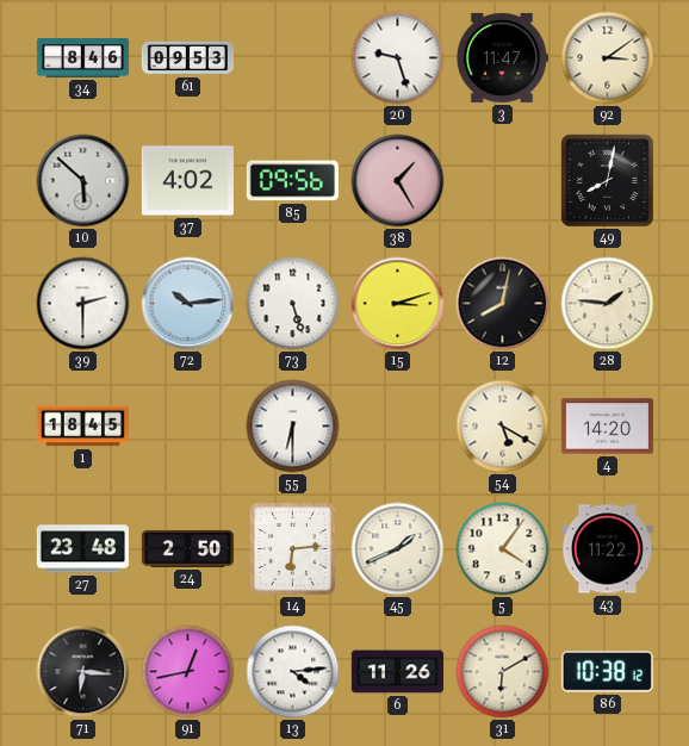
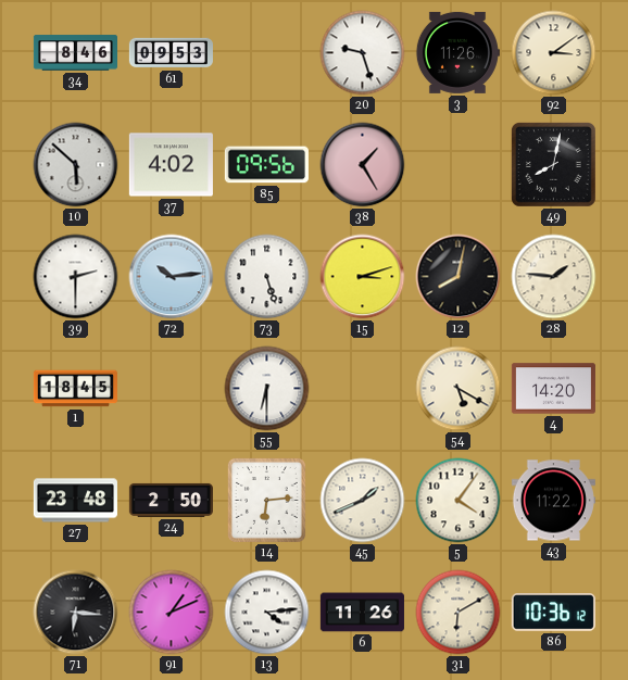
3: 11:47 -> 11:26 (457, 52)
91: 12:43 -> 1:11 (172, 613)
86: 10:38 -> 10:36 (553, 613)
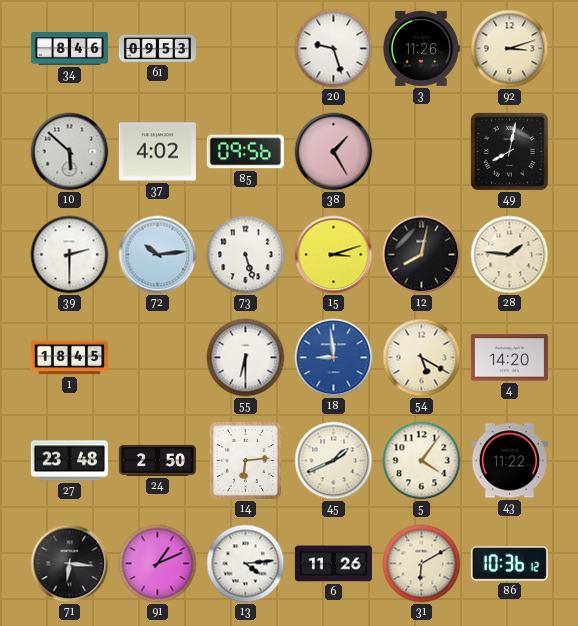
92: 3:09 -> 3:12 (510, 49)
18: none -> 8:59 (334, 358)
